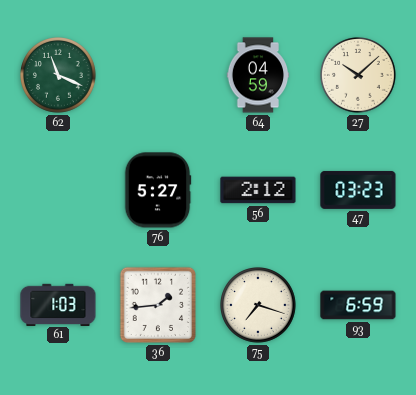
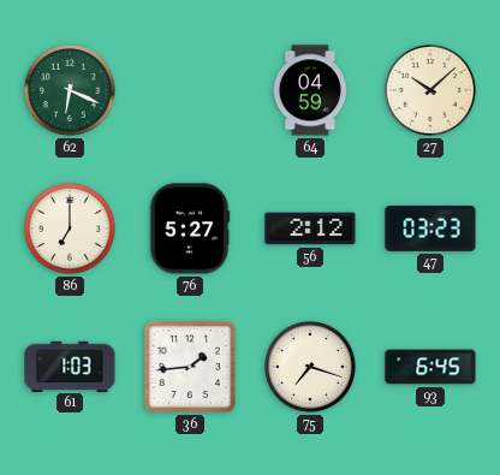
62: 11:19 -> 6:19 (71, 91)
86: none -> 7:00 (71, 230)
93: 6:59 -> 6:45 (430, 367)
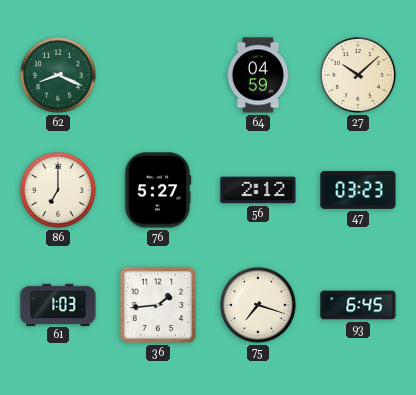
62: 6:19 -> 8:19 (59, 76)
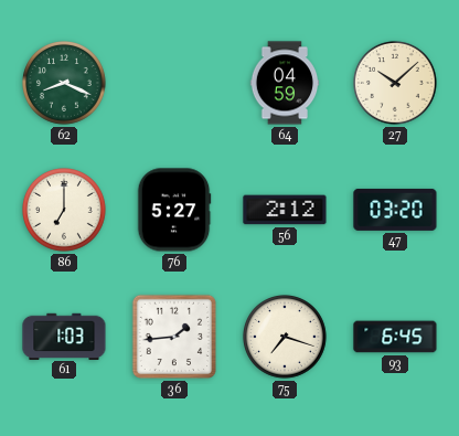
47: 03:23 -> 03:20 (395, 210)
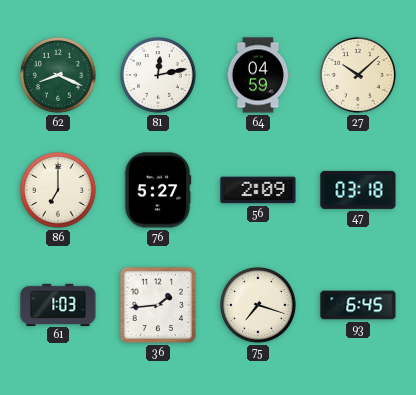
81: none -> 12:13 (159, 76)
56: 2:12 -> 2:09 (258, 190)
47: 03:20 -> 03:18 (358, 190)
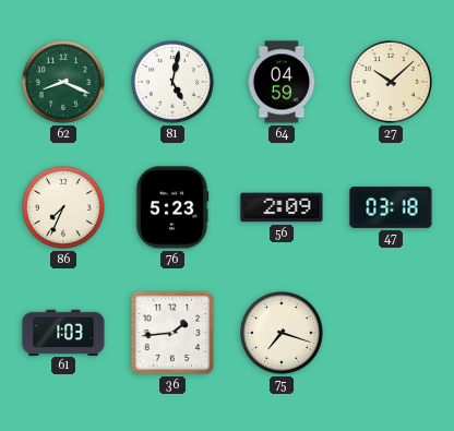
81: 12:13 -> 5:02 (174, 83)
86: 7:00 -> 7:34 (64, 208)
76: 5:27 -> 5:23 (172, 207)
93: 6:45 -> none (358, 305)
